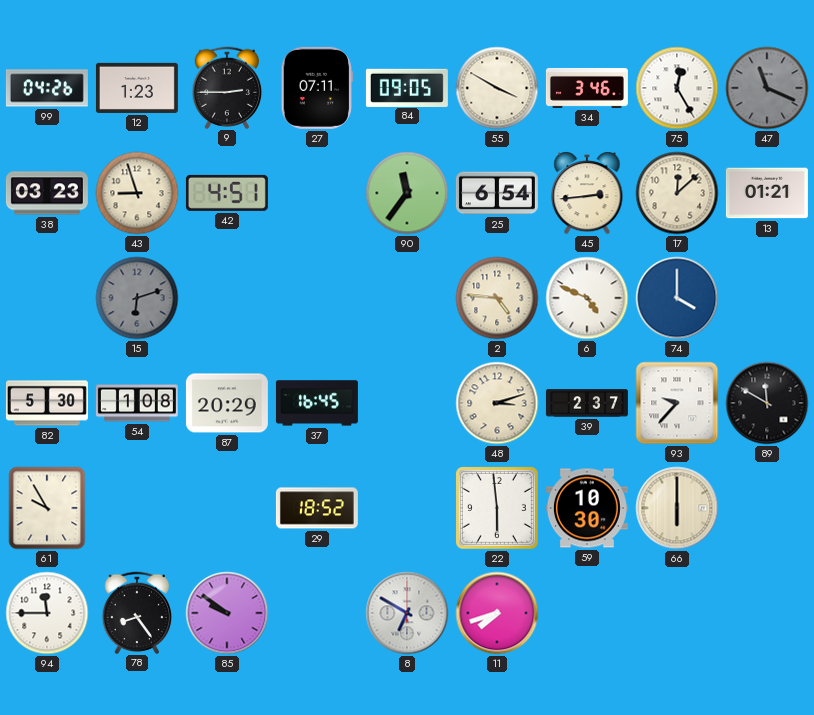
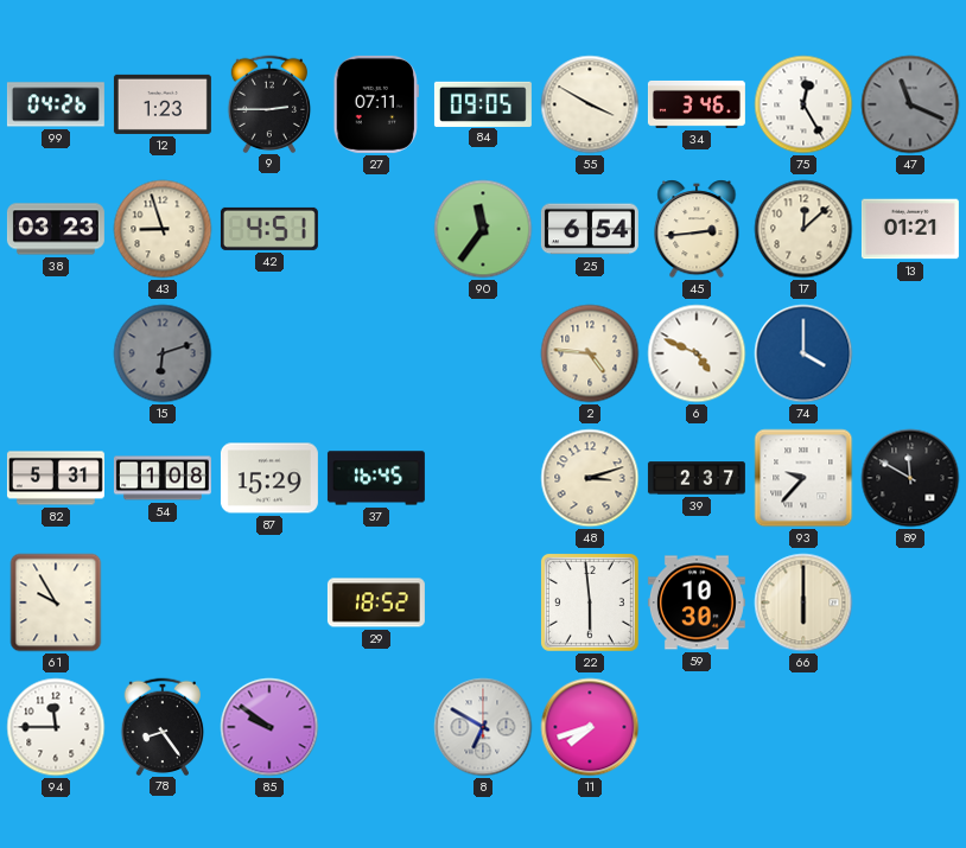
82: 5:30 -> 5:31 (56, 478)
87: 20:29 -> 15:29 (269, 478)
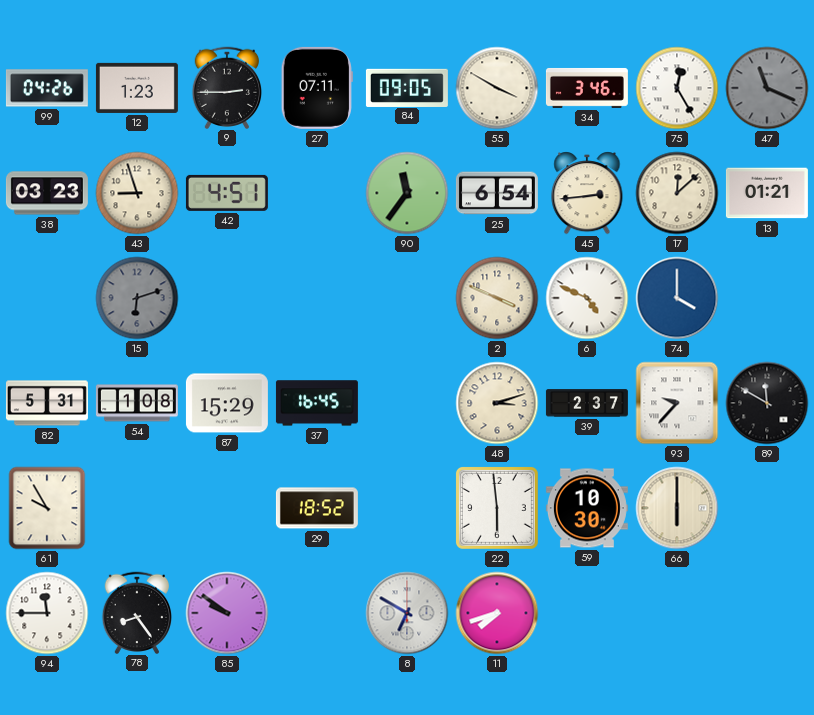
2: 4:46 -> 3:49 (497, 298)
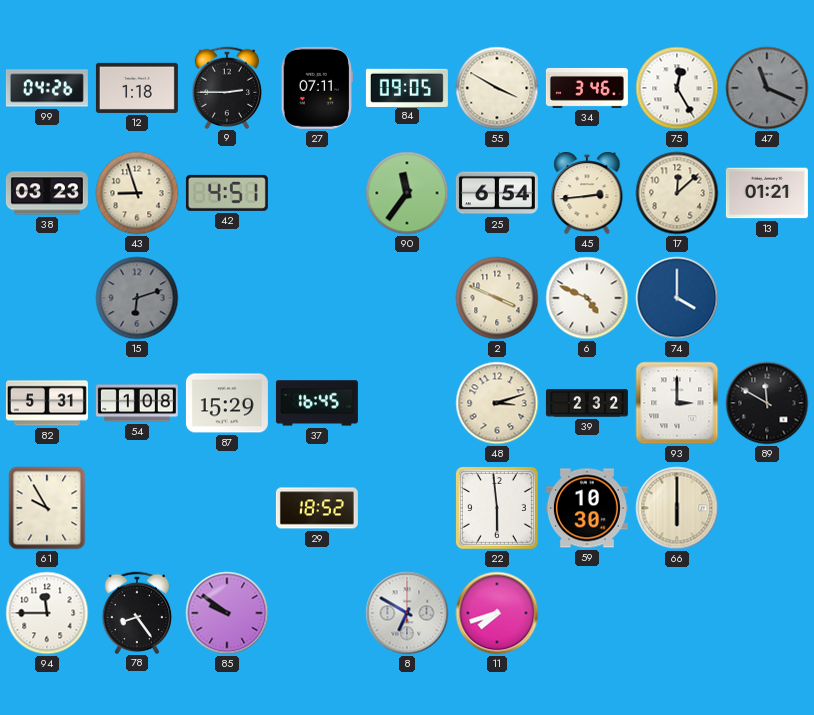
12: 1:23 -> 1:18 (137, 88)
39: 2:37 -> 2:32 (587, 403)
93: 9:37 -> 3:00 (677, 403)
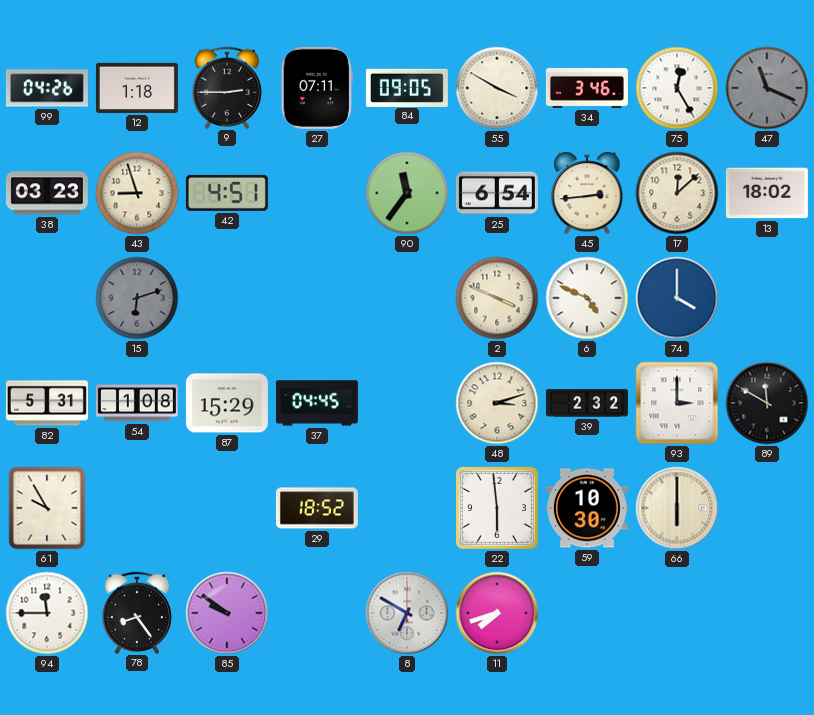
13: 01:21 -> 18:02 (767, 193)
37: 16:45 -> 04:45 (317, 403)
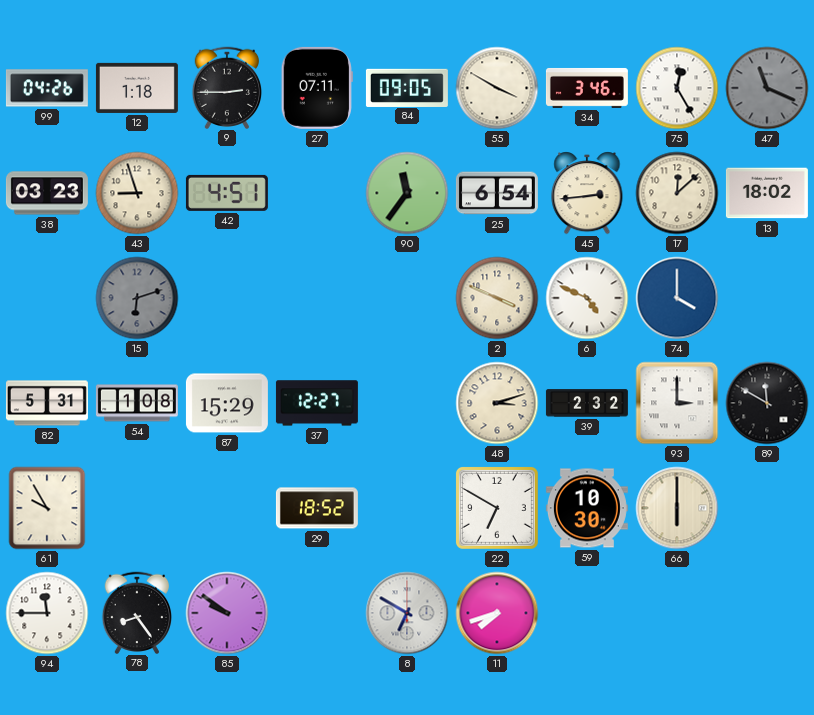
37: 04:45 -> 12:27 (317, 403)
22: 5:59 -> 6:50 (497, 508)
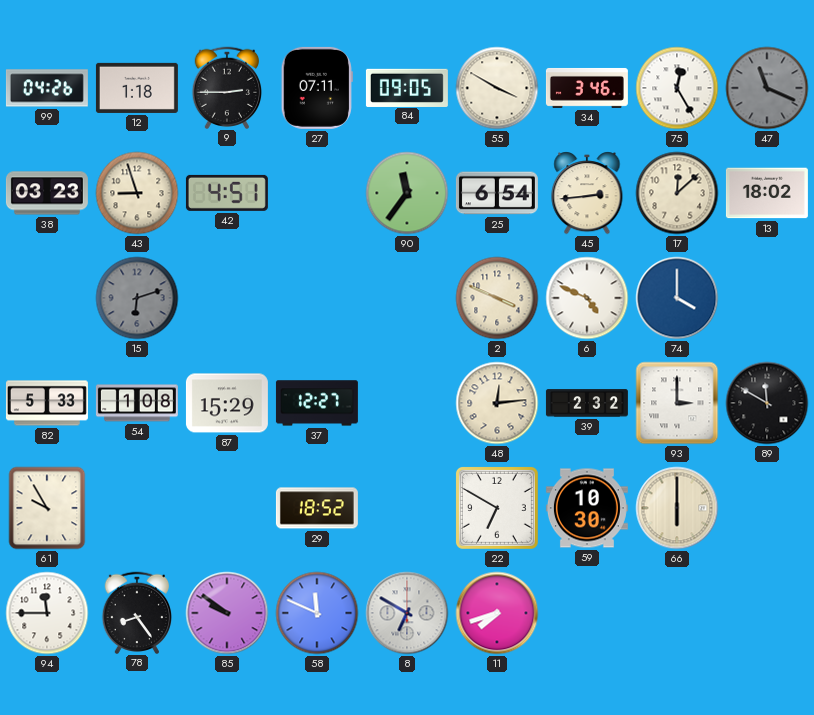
82: 5:31 -> 5:33 (47, 403)
48: 3:12 -> 12:14 (497, 403)
58: none -> 11:49 (317, 613)
